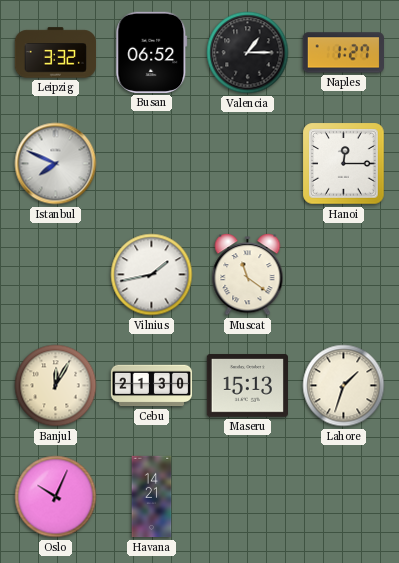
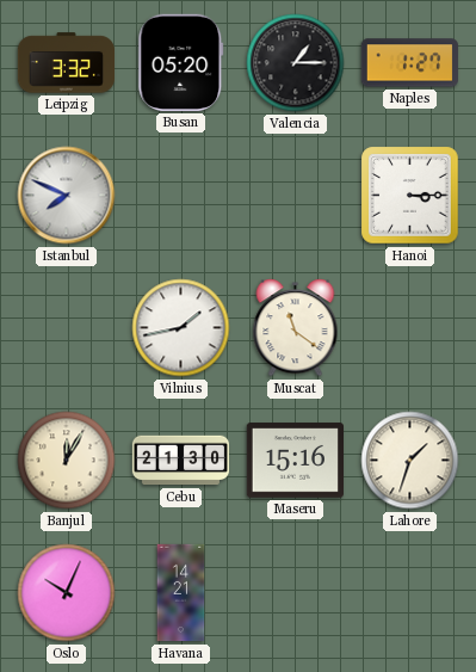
Busan: 06:52 -> 05:20 (181, 62)
Hanoi: 12:15 -> 3:15 (410, 196)
Maseru: 15:13 -> 15:16 (295, 461)
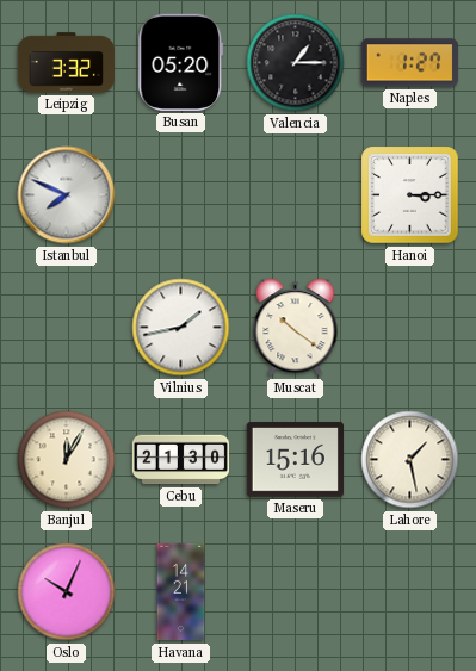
Muscat: 11:21 -> 10:21 (296, 328)
Lahore: 1:33 -> 1:28 (410, 460)
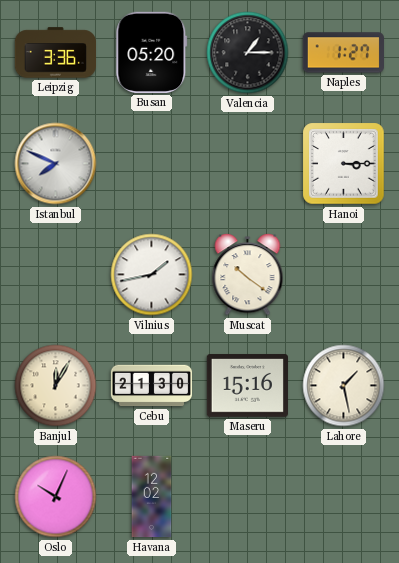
Leipzig: 3:32 -> 3:36 (56, 53)
Havana: 14:21 -> 12:02 (152, 497)
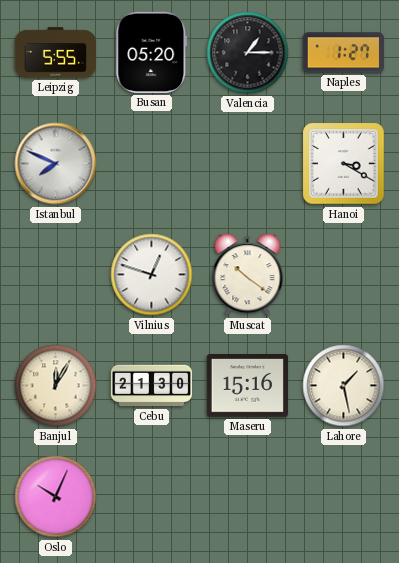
Leipzig: 3:36 -> 5:55 (56, 53)
Hanoi: 3:15 -> 3:20 (344, 164)
Vilnius: 1:43 -> 12:48 (152, 275)
Havana: 12:02 -> none (152, 497)
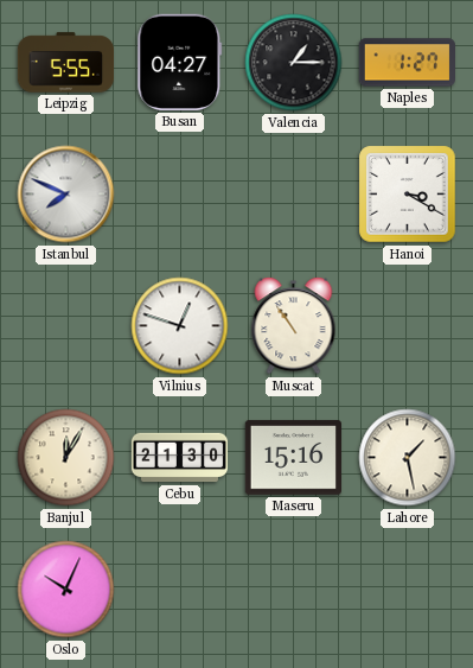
Busan: 05:20 -> 04:27 (180, 62)
Muscat: 10:21 -> 10:54 (294, 326)
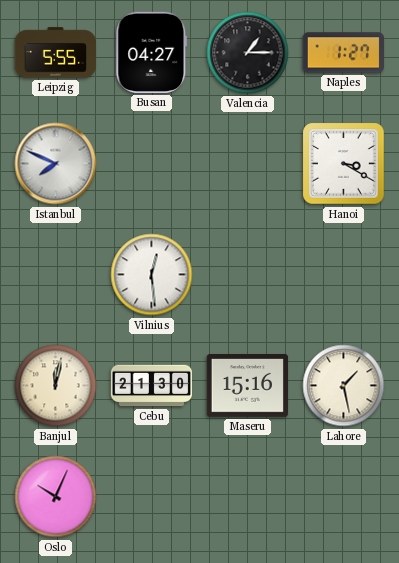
Vilnius: 12:48 -> 12:29 (152, 275)
Muscat: 10:54 -> none (294, 326)
Banjul: 12:05 -> 12:02 (56, 386)
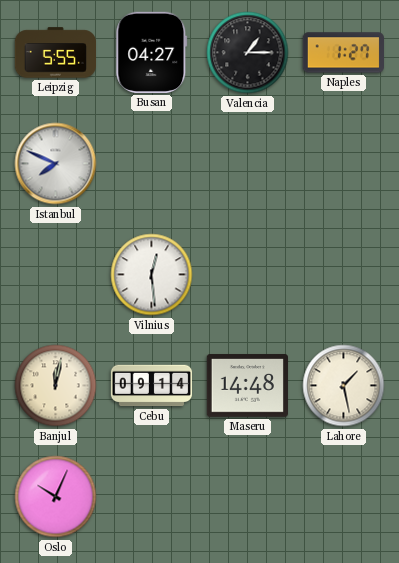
Hanoi: 3:20 -> none (344, 164)
Cebu: 21:30 -> 09:14 (152, 386)
Maseru: 15:16 -> 14:48 (247, 386)
